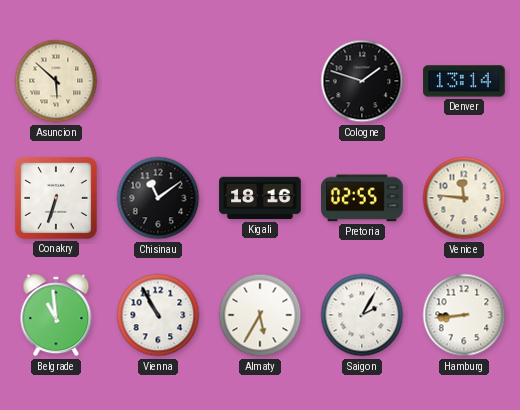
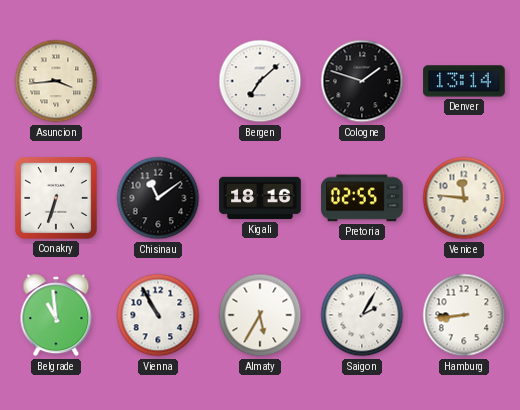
Asuncion: 5:52 -> 3:44 (56, 81)
Bergen: none -> 7:08 (260, 81)
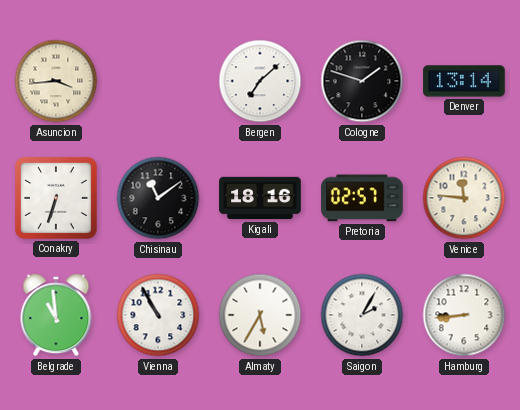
Pretoria: 02:55 -> 02:57 (362, 198)
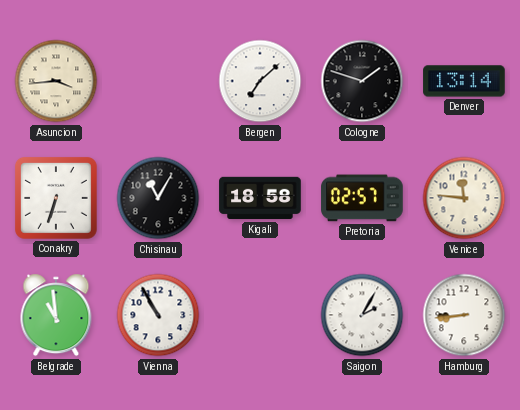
Chisinau: 11:09 -> 11:05 (158, 198)
Kigali: 18:16 -> 18:58 (260, 198)
Almaty: 5:35 -> none (260, 315)
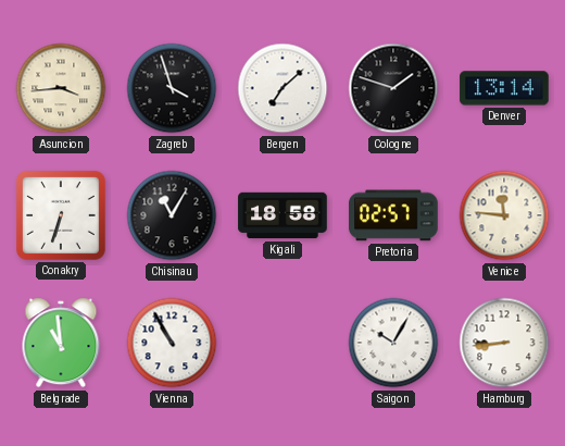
Zagreb: none -> 3:57 (172, 88)
Saigon: 2:05 -> 10:05 (393, 343)
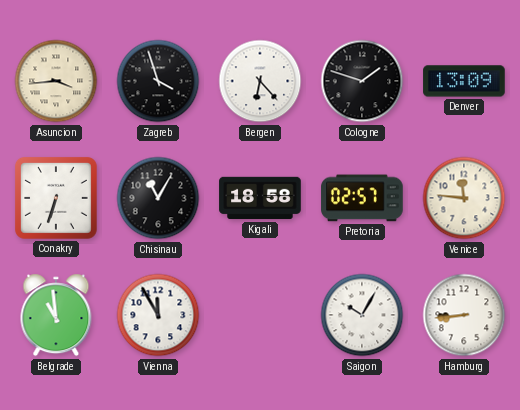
Bergen: 7:08 -> 6:23 (260, 81)
Denver: 13:14 -> 13:09 (464, 81)
Vienna: 10:55 -> 11:55 (158, 315)
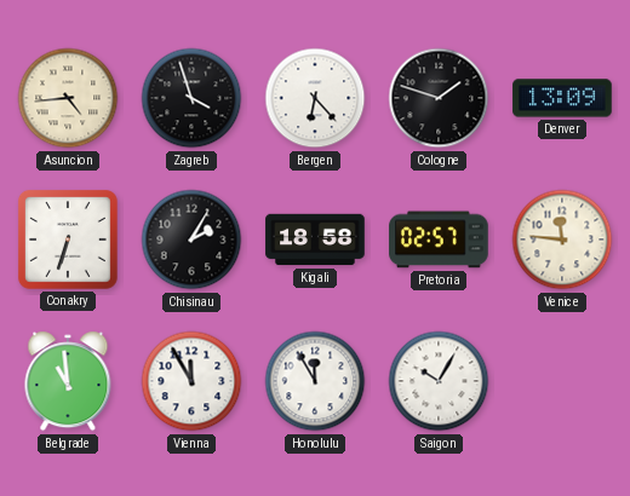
Asuncion: 3:44 -> 4:44 (68, 98)
Chisinau: 11:05 -> 2:05 (191, 240)
Honolulu: none -> 11:55 (315, 381)
Hamburg: 8:44 -> none (464, 315)
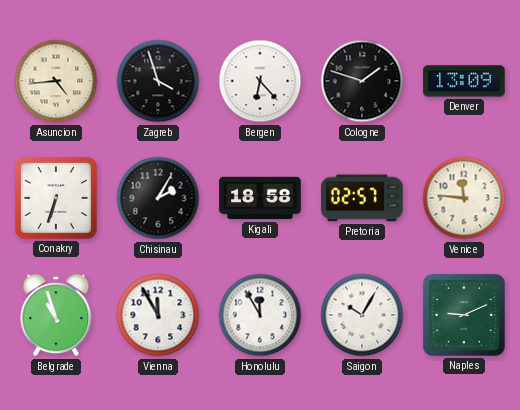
Belgrade: 10:59 -> 10:57 (56, 315)
Naples: none -> 9:11 (464, 315)
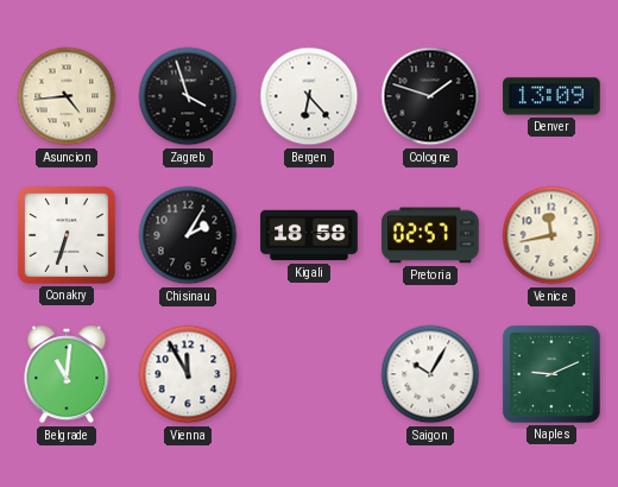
Venice: 11:46 -> 11:43 (551, 235)
Belgrade: 10:57 -> 11:01 (67, 374)
Honolulu: 11:55 -> none (260, 315)
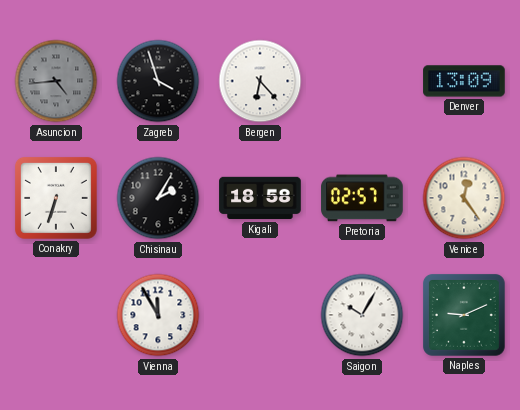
Asuncion dial: cream -> grey (56, 81)
Cologne: 1:48 -> none (430, 96)
Venice: 11:43 -> 12:24 (464, 198)
Belgrade: 11:01 -> none (67, 374)
